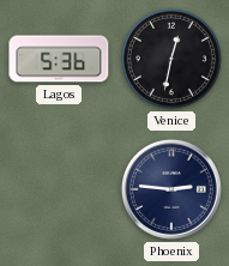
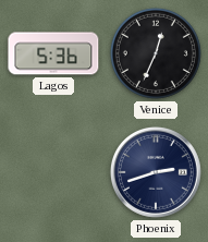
Venice: 12:32 -> 12:34 (156, 53)
Phoenix: 2:46 -> 2:42 (156, 172)
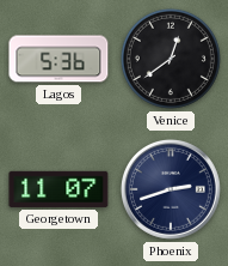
Venice: 12:34 -> 12:39 (171, 59)
Georgetown: none -> 11:07 (58, 189)
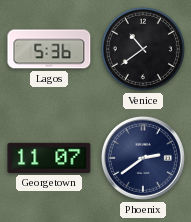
Venice: 12:39 -> 10:39 (143, 49)
Phoenix: 2:42 -> 2:39 (143, 158)
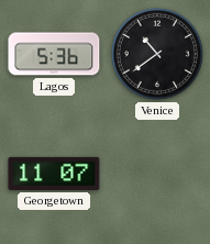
Phoenix: 2:39 -> none (143, 158)
